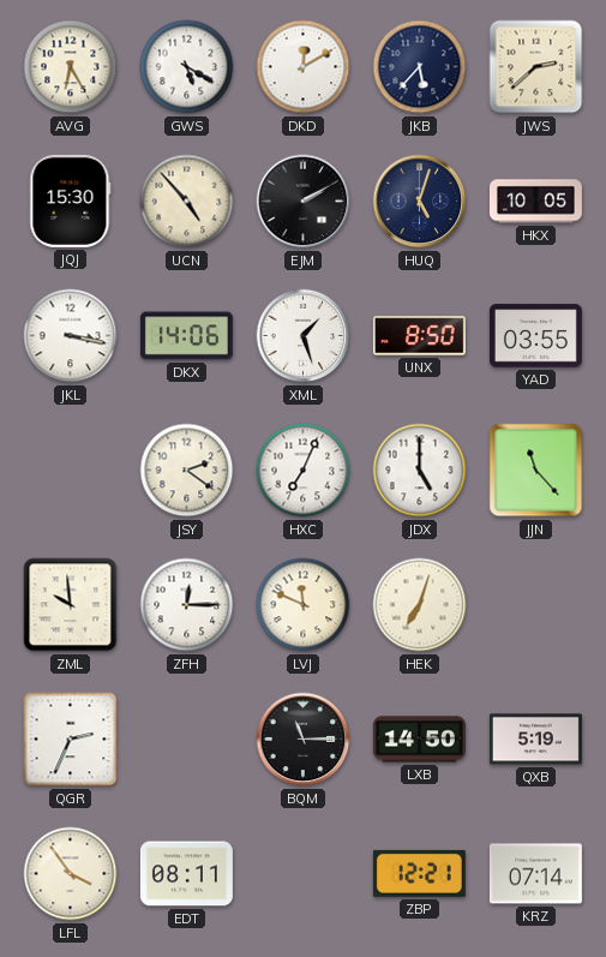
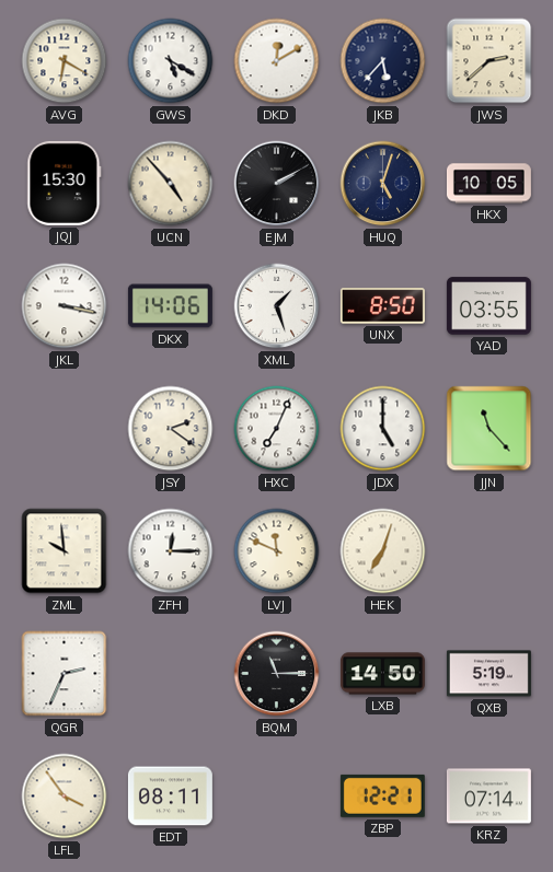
AVG: 6:25 -> 6:20 (65, 61)
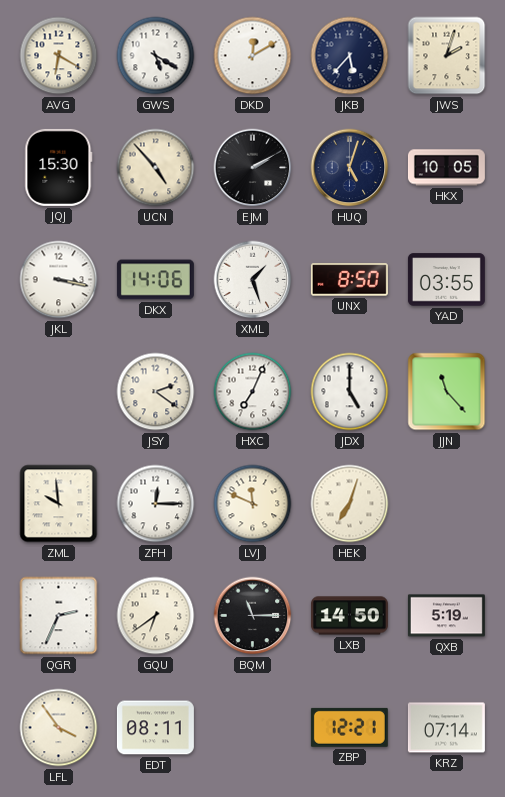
JWS: 2:38 -> 2:03 (447, 56)
GQU: none -> 6:39 (156, 616)
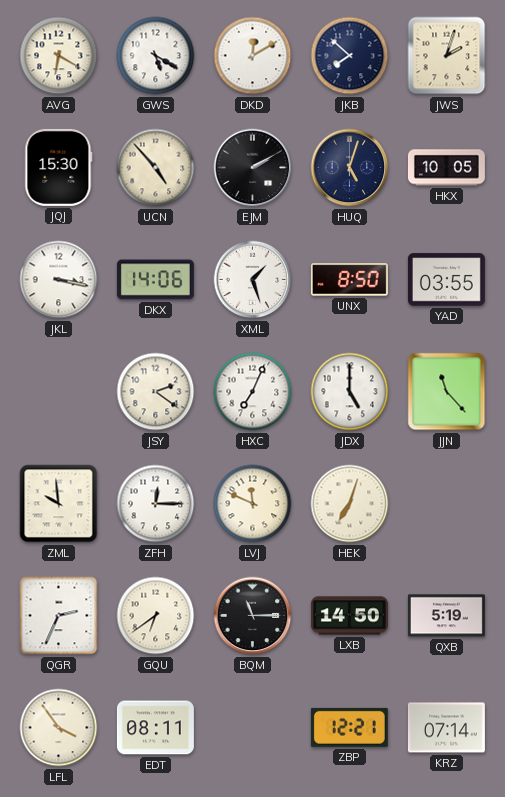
JKB: 5:37 -> 7:52 (350, 56)
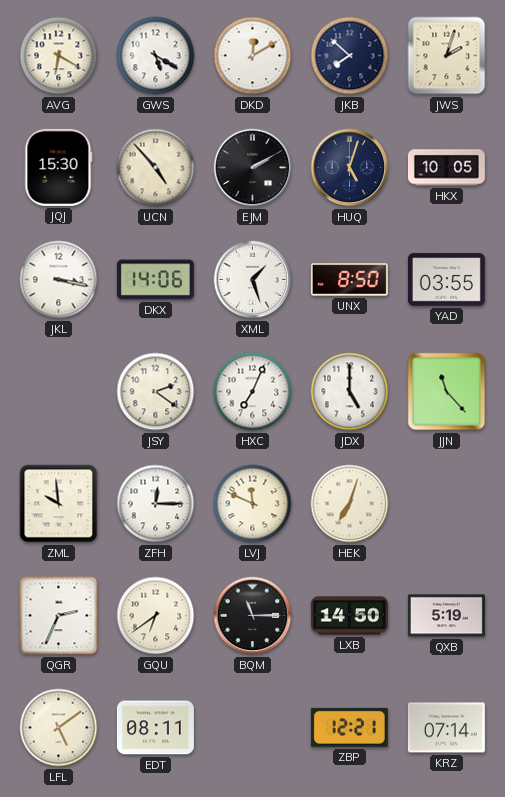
LFL: 3:54 -> 5:09 (59, 728)
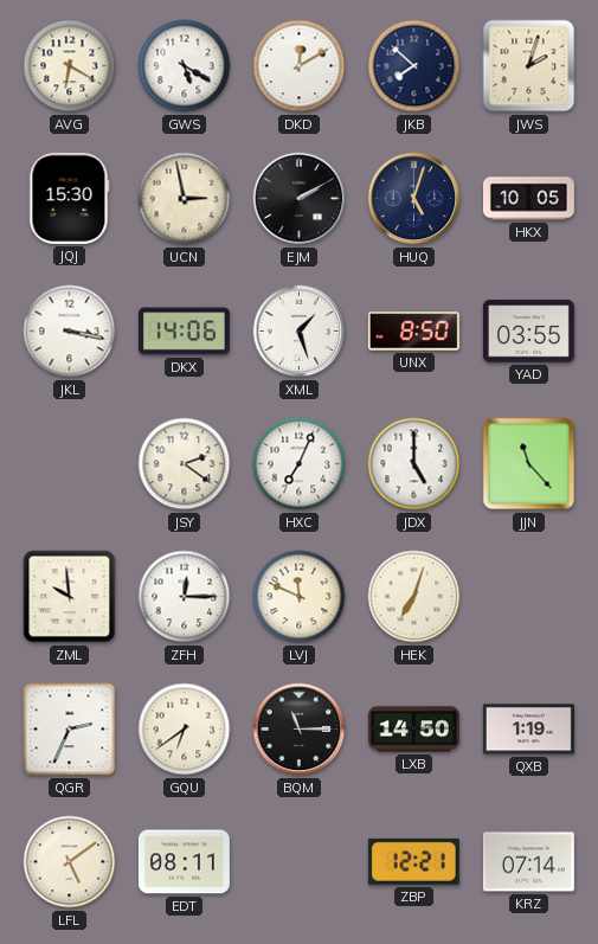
UCN: 4:53 -> 2:58 (185, 199)
QXB: 5:19 -> 1:19 (528, 730)
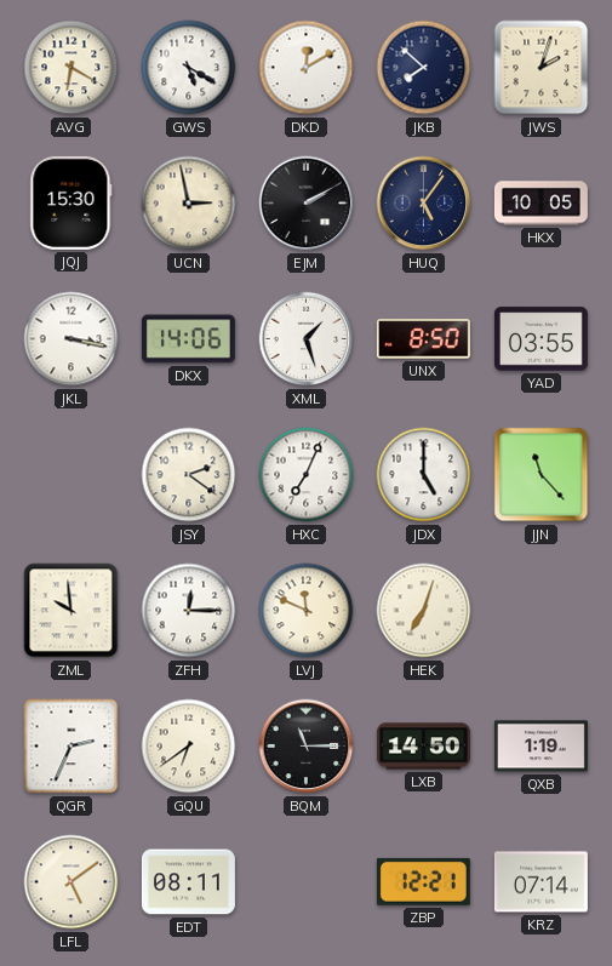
HUQ: 5:03 -> 5:06 (424, 204)
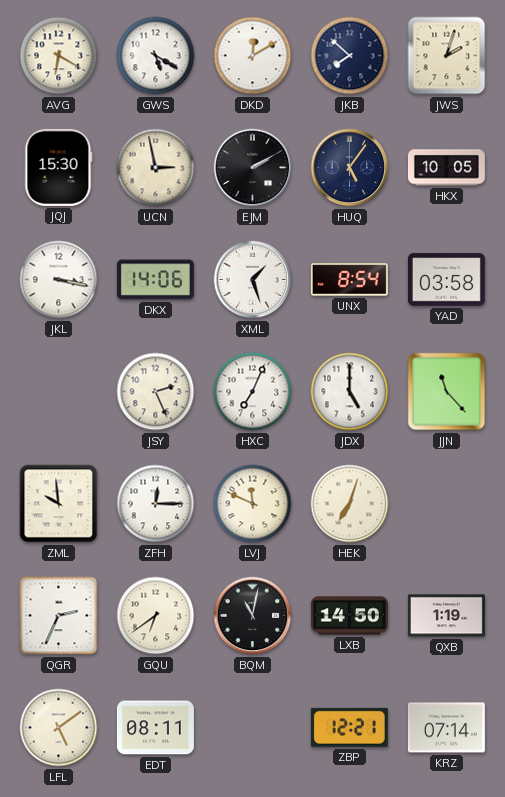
UNX: 8:50 -> 8:54 (349, 280)
YAD: 03:55 -> 03:58 (446, 280)
JSY: 2:21 -> 2:26 (156, 392)
BQM: 11:15 -> 11:02 (253, 616)
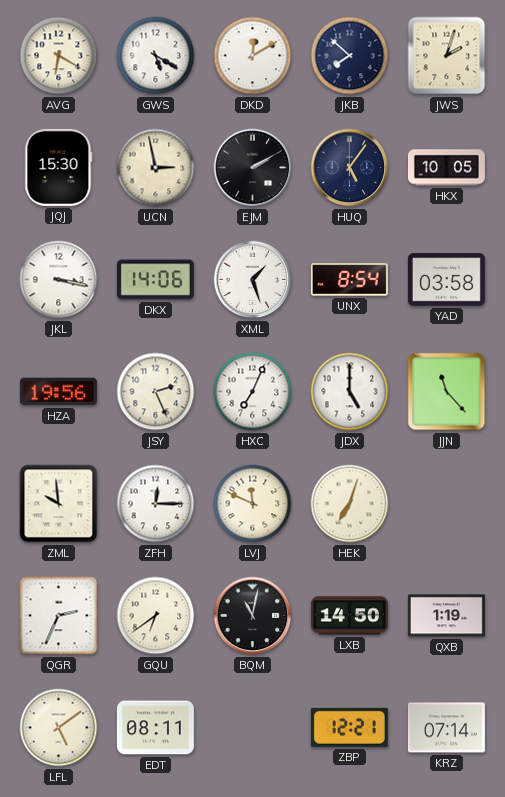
HZA: none -> 19:56 (58, 392)
